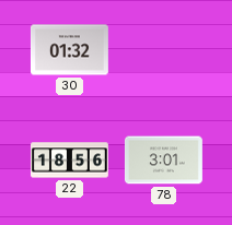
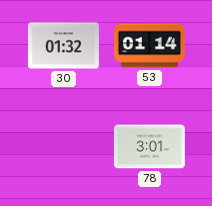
53: none -> 01:14 (149, 46)
22: 18:56 -> none (69, 161)
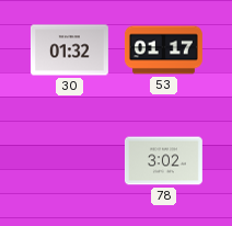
53: 01:14 -> 01:17 (163, 50)
78: 3:01 -> 3:02 (163, 161)
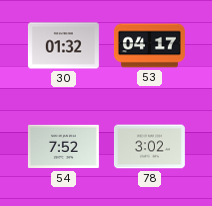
53: 01:17 -> 04:17 (149, 46)
54: none -> 7:52 (63, 147)
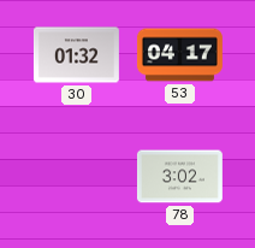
54: 7:52 -> none (63, 147)
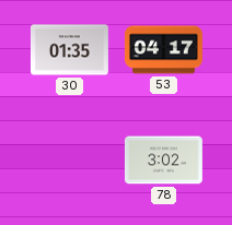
30: 01:32 -> 01:35 (69, 50)
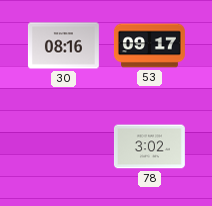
30: 01:35 -> 08:16 (63, 46)
53: 04:17 -> 09:17 (149, 46)
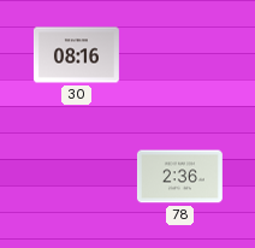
53: 09:17 -> none (149, 46)
78: 3:02 -> 2:36 (179, 177)
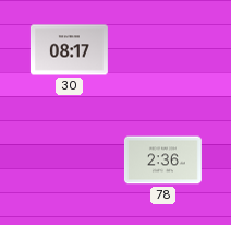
30: 08:16 -> 08:17 (69, 50)
